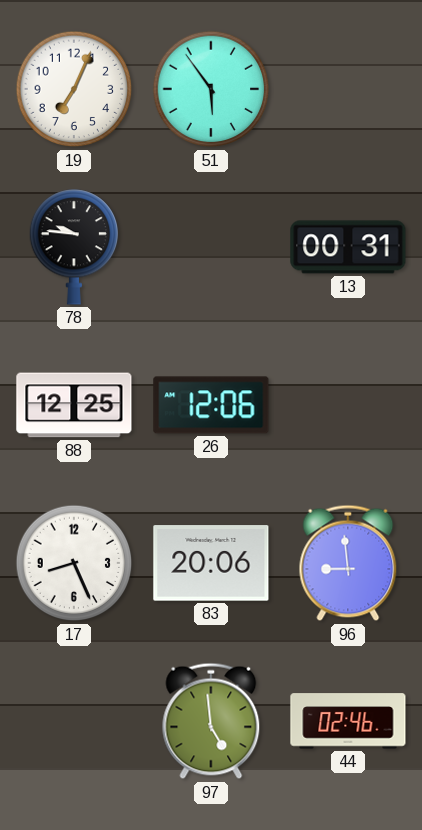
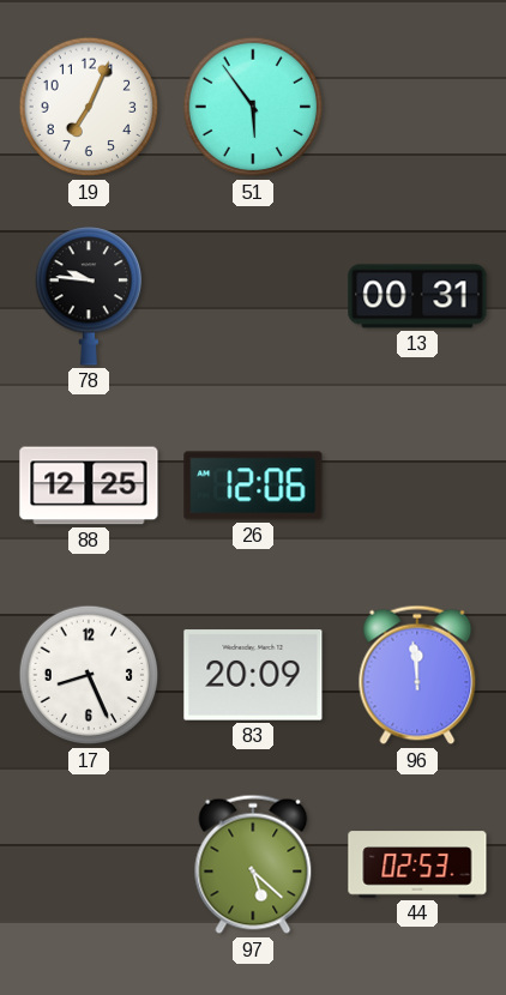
83: 20:06 -> 20:09 (253, 675)
96: 8:59 -> 11:59 (417, 675)
97: 4:59 -> 5:22 (253, 864)
44: 02:46 -> 02:53 (417, 864)
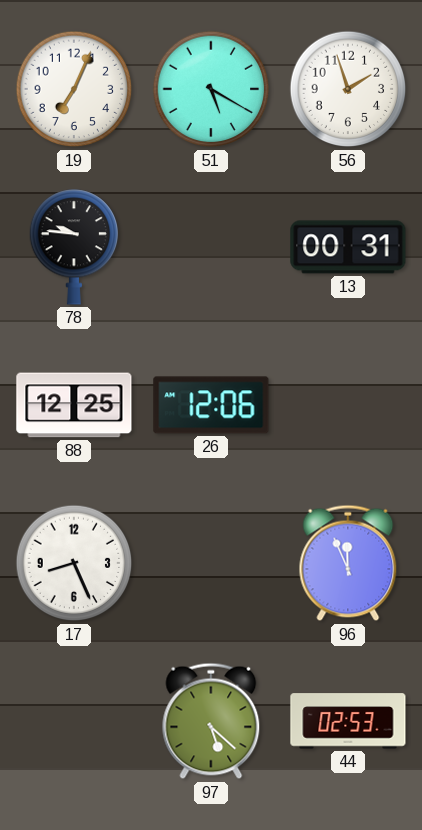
51: 5:54 -> 5:20 (211, 89)
56: none -> 1:57 (348, 89)
83: 20:09 -> none (253, 675)
96: 11:59 -> 11:56 (348, 563)
